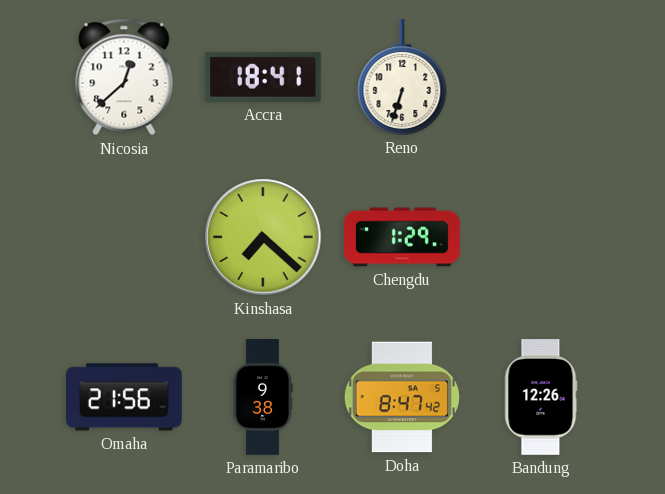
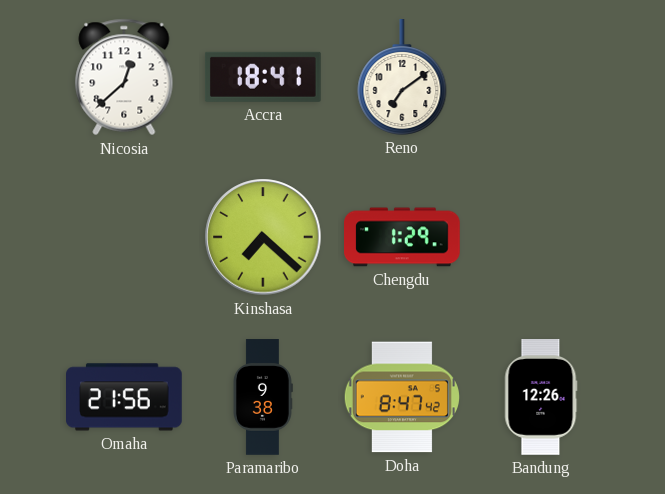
Reno: 6:33 -> 7:09 (402, 78)
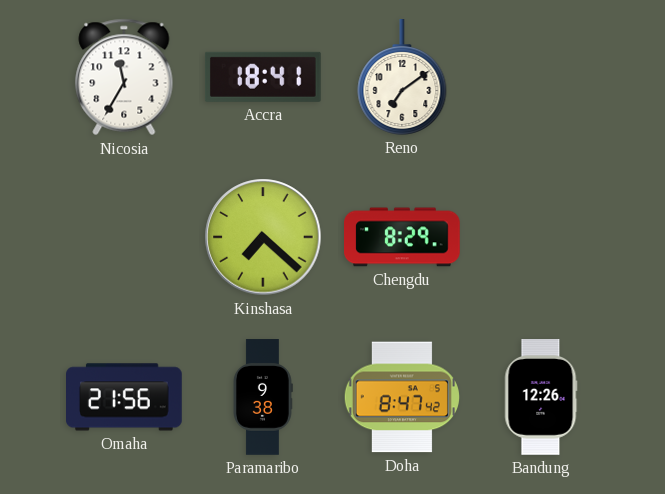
Nicosia: 12:38 -> 11:35 (124, 77)
Chengdu: 1:29 -> 8:29 (403, 237)
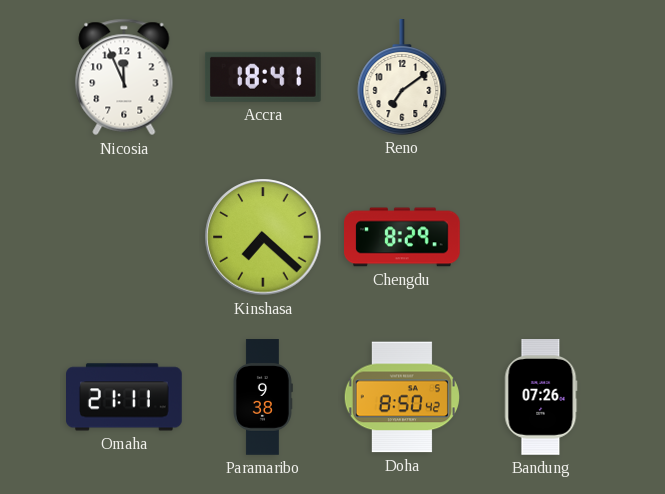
Nicosia: 11:35 -> 11:56 (124, 77)
Omaha: 21:56 -> 21:11 (125, 397)
Doha: 8:47 -> 8:50 (402, 397)
Bandung: 12:26 -> 07:26 (541, 397)
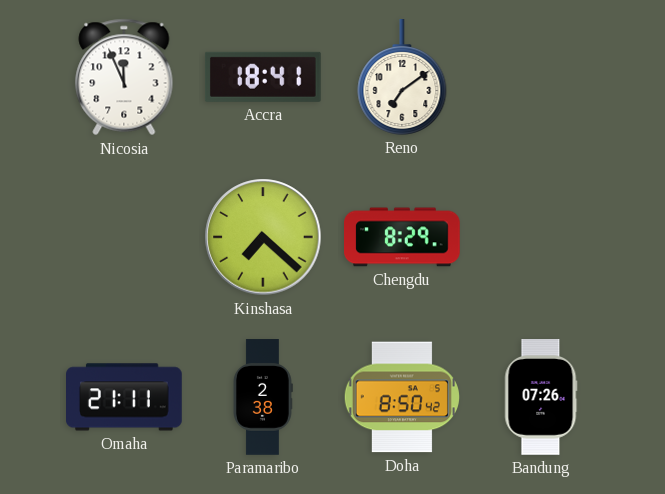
Paramaribo: 9:38 -> 2:38 (262, 397)
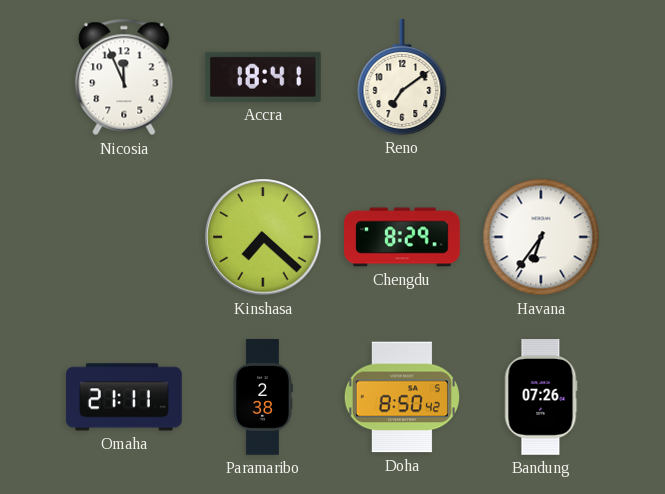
Havana: none -> 6:36 (541, 237)
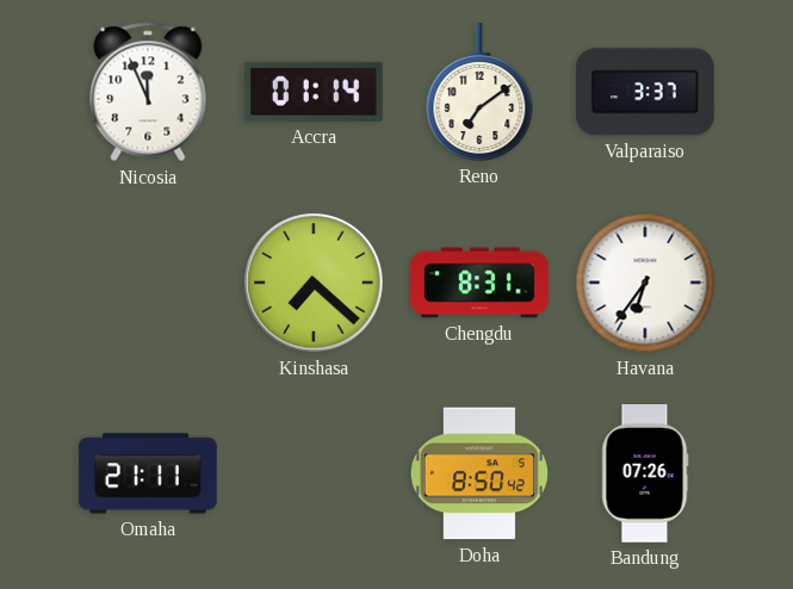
Accra: 18:41 -> 01:14 (314, 92)
Valparaiso: none -> 3:37 (645, 92)
Chengdu: 8:29 -> 8:31 (481, 283)
Paramaribo: 2:38 -> none (262, 397)
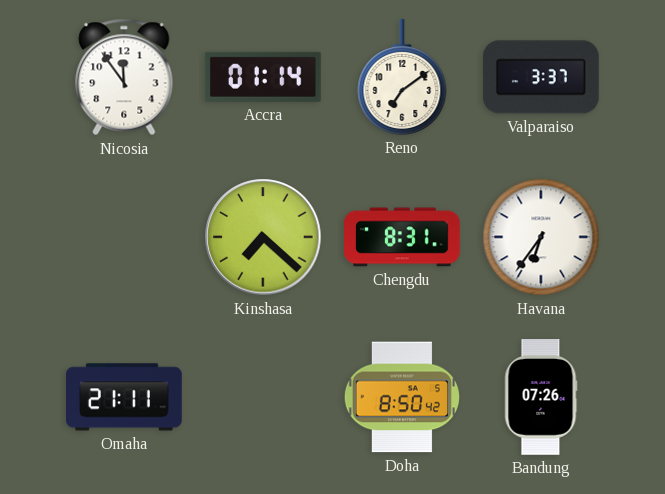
Nicosia: 11:56 -> 11:54 (124, 77)
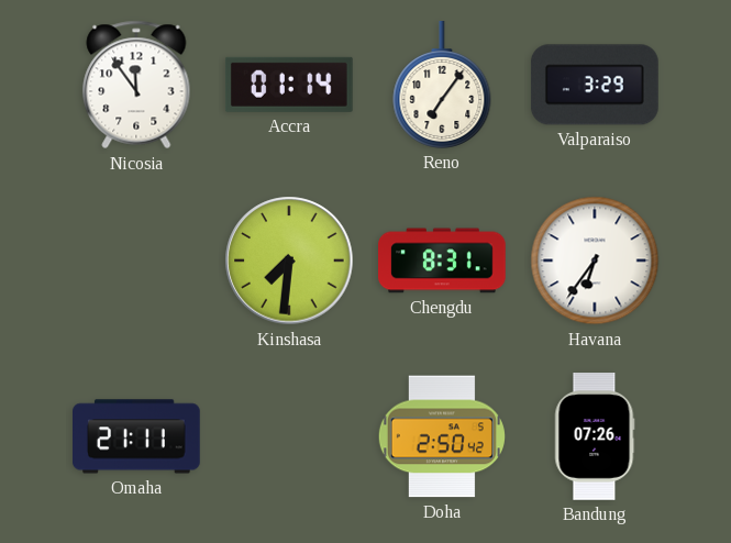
Reno: 7:09 -> 7:06 (442, 86)
Valparaiso: 3:37 -> 3:29 (595, 85)
Kinshasa: 7:22 -> 7:31 (289, 261)
Doha: 8:50 -> 2:50 (442, 436)
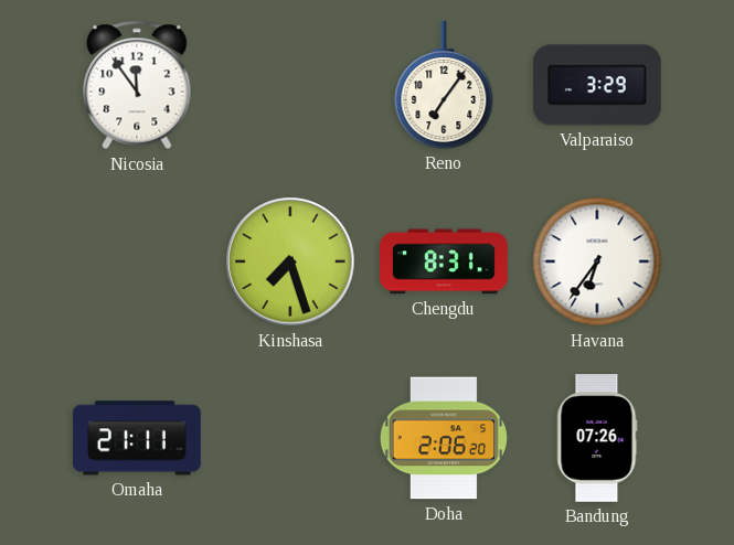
Accra: 01:14 -> none (289, 85)
Kinshasa: 7:31 -> 7:27 (290, 261)
Doha: 2:50 -> 2:06 (444, 438)
